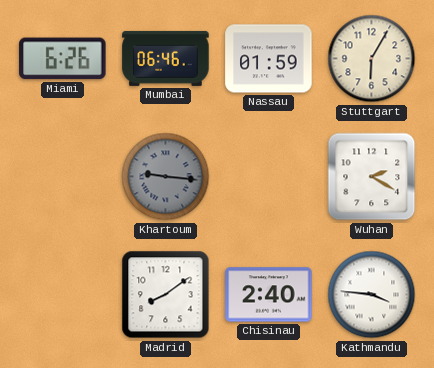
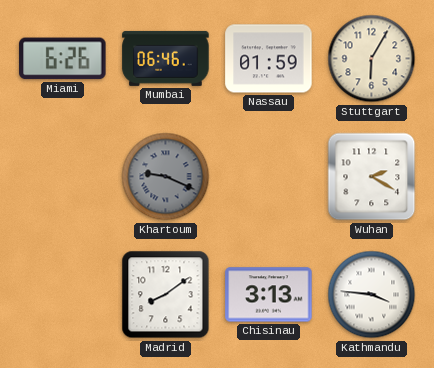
Khartoum: 9:16 -> 9:19 (166, 177)
Chisinau: 2:40 -> 3:13 (269, 295)
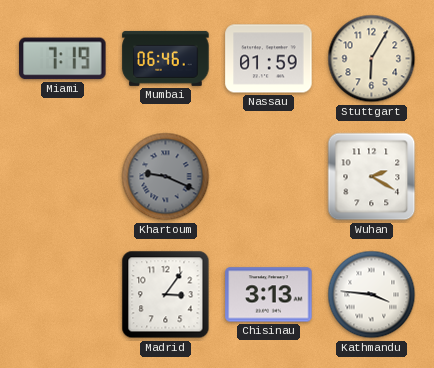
Miami: 6:26 -> 7:19 (63, 59)
Madrid: 8:09 -> 3:06 (166, 295)
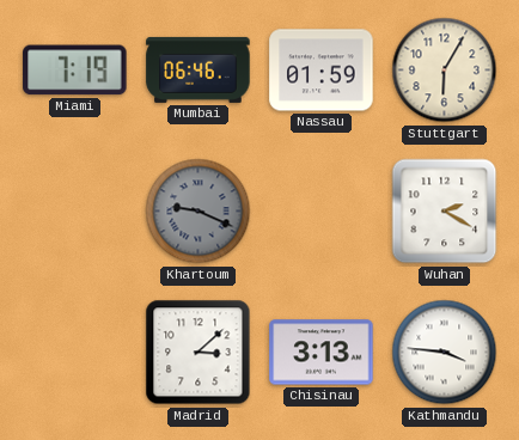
Madrid: 3:06 -> 3:08 (199, 353)
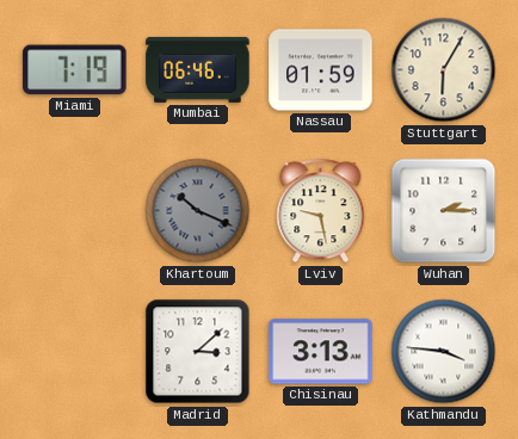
Khartoum: 9:19 -> 10:19 (198, 211)
Lviv: none -> 9:28 (321, 211)
Wuhan: 2:20 -> 2:15 (444, 211)
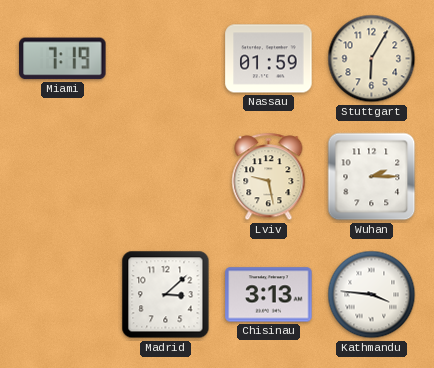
Mumbai: 06:46 -> none (198, 69)
Khartoum: 10:19 -> none (198, 211)
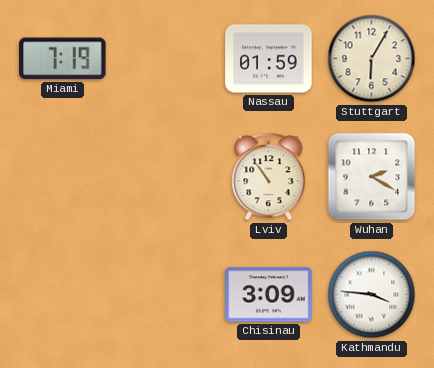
Lviv: 9:28 -> 10:54 (269, 177)
Wuhan: 2:15 -> 2:20 (372, 177)
Madrid: 3:08 -> none (166, 295)
Chisinau: 3:13 -> 3:09 (269, 295)
